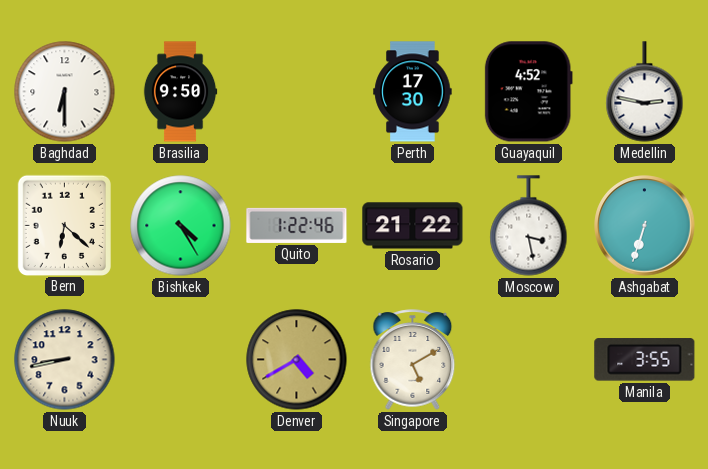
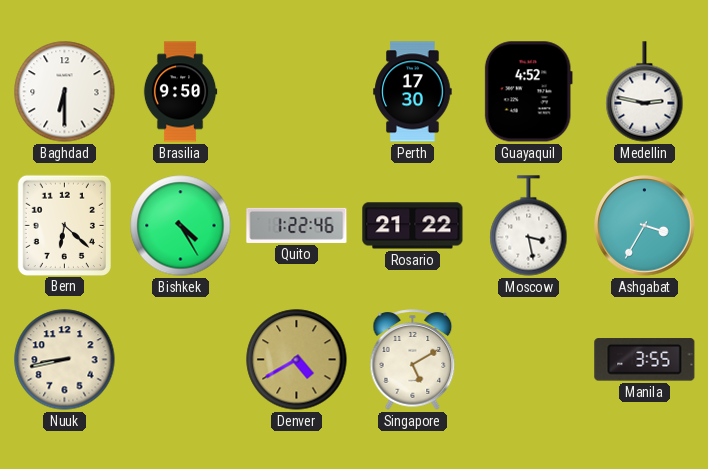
Ashgabat: 6:33 -> 3:35 (645, 226)
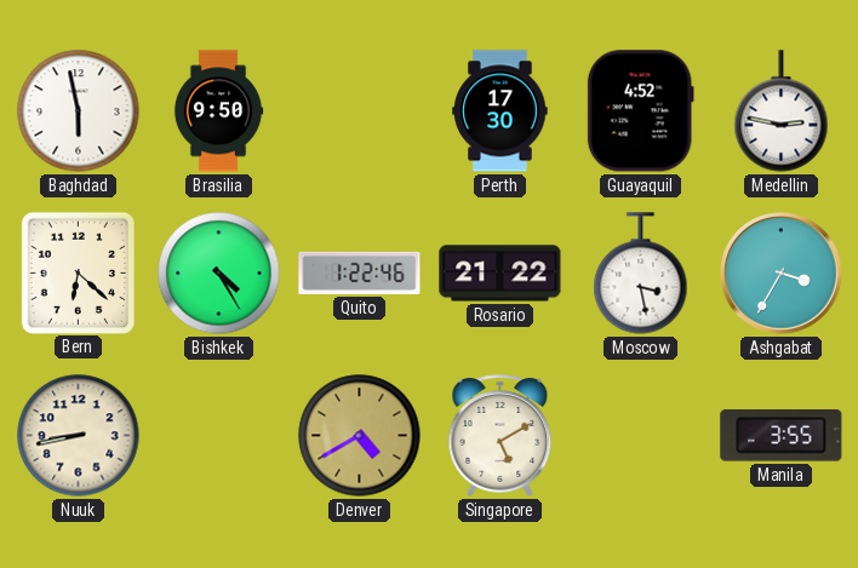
Baghdad: 6:30 -> 5:58 (79, 111)
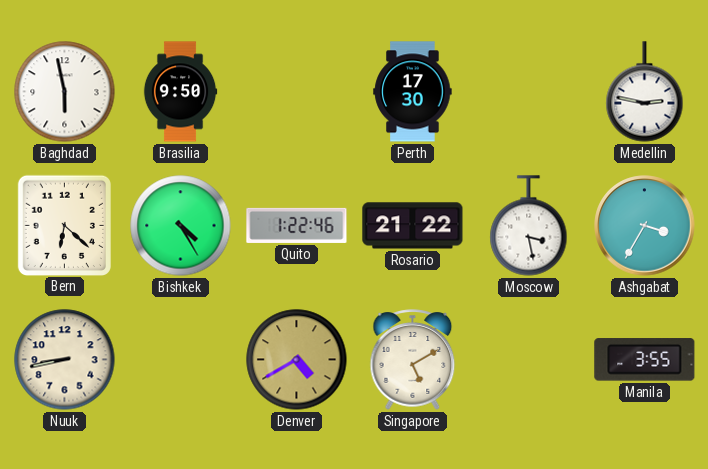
Guayaquil: 4:52 -> none (640, 111)
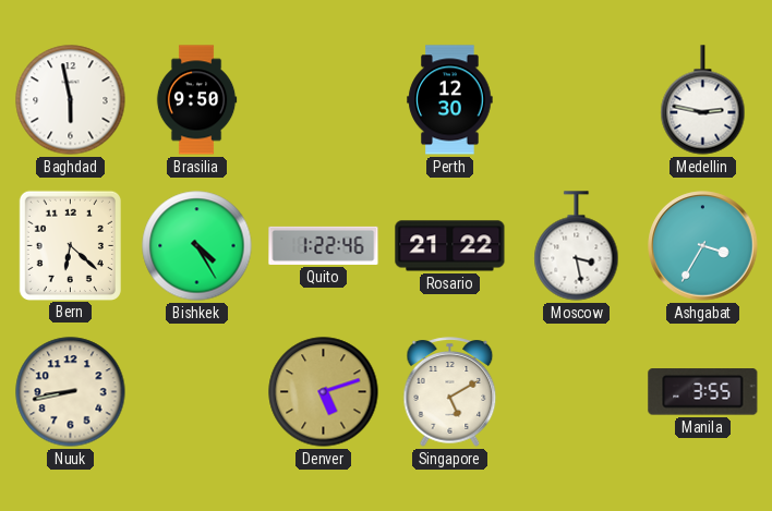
Perth: 17:30 -> 12:30 (450, 100)
Denver: 4:40 -> 5:12 (324, 392)
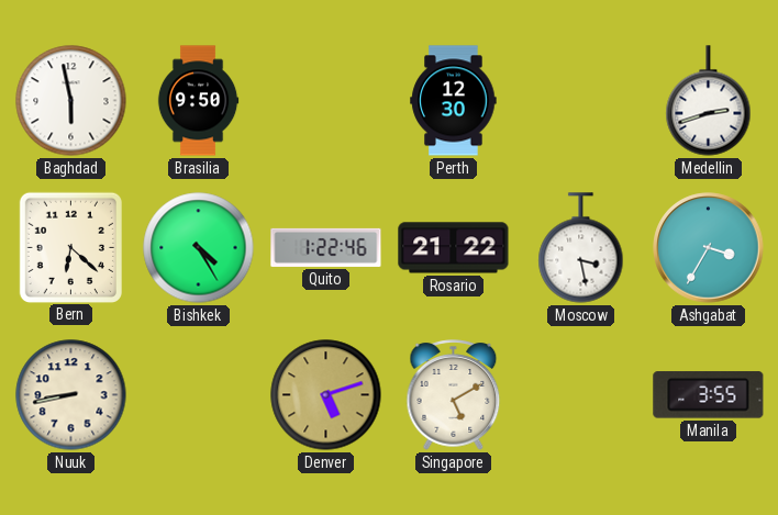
Medellin: 2:47 -> 2:42 (709, 101)
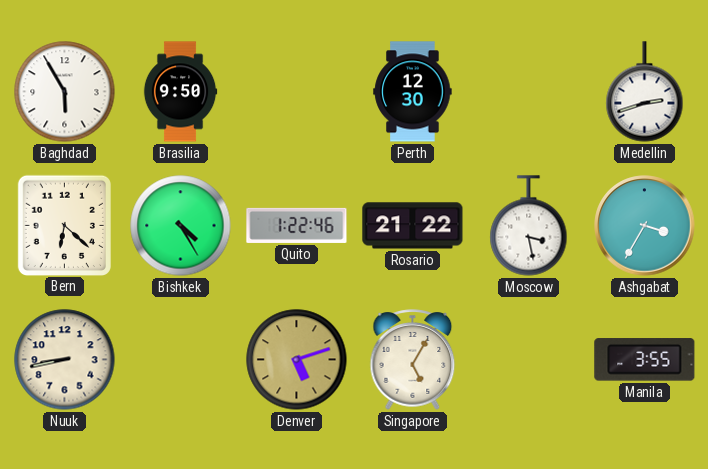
Baghdad: 5:58 -> 5:55 (65, 92)
Singapore: 5:10 -> 5:05 (413, 360)
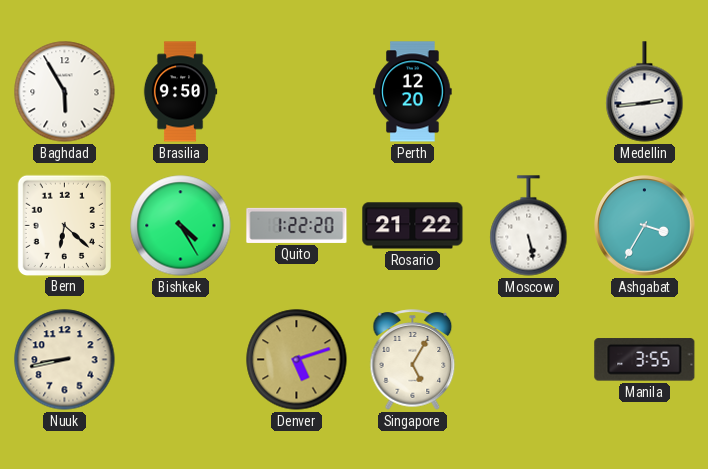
Perth: 12:30 -> 12:20 (413, 92)
Medellin: 2:42 -> 2:44 (645, 92)
Quito: 1:22:46 -> 1:22:20 (297, 225)
Moscow: 3:28 -> 5:28 (529, 226)
